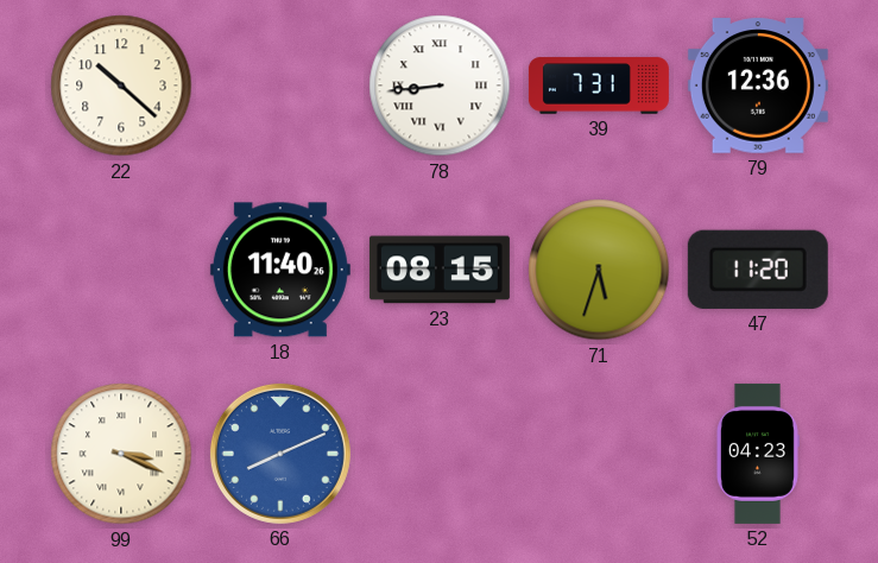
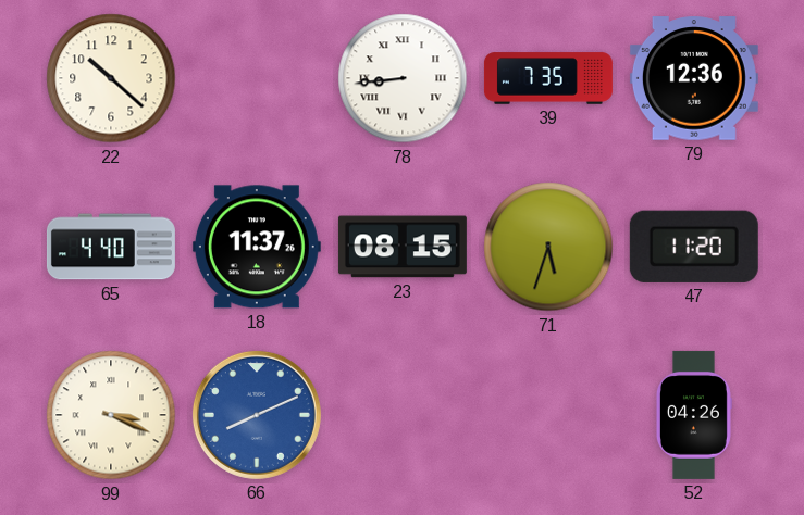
39: 7:31 -> 7:35 (548, 78)
65: none -> 4:40 (111, 247)
18: 11:40 -> 11:37 (257, 247)
52: 04:23 -> 04:26 (693, 415)
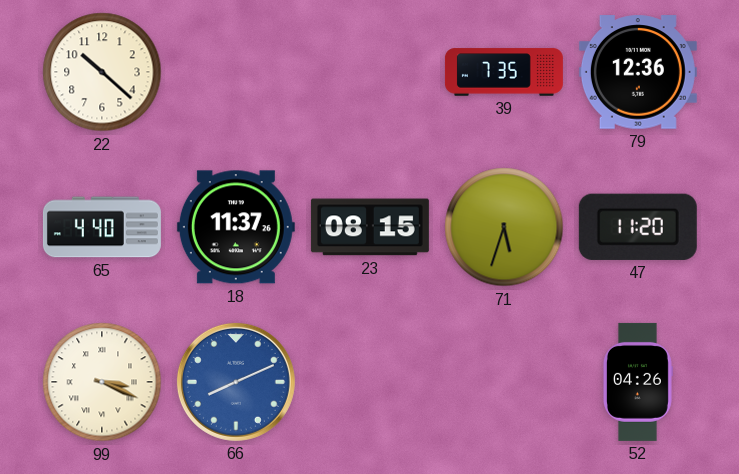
78: 8:44 -> none (403, 78)
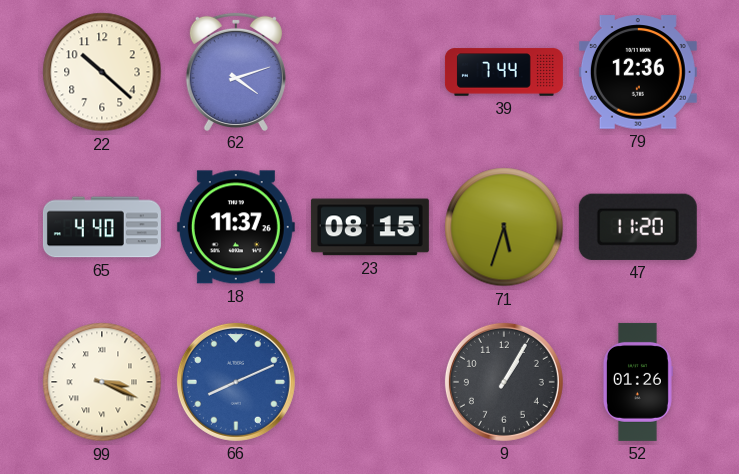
62: none -> 4:12 (236, 71)
39: 7:35 -> 7:44 (504, 72)
9: none -> 1:05 (504, 382)
52: 04:26 -> 01:26 (637, 382)
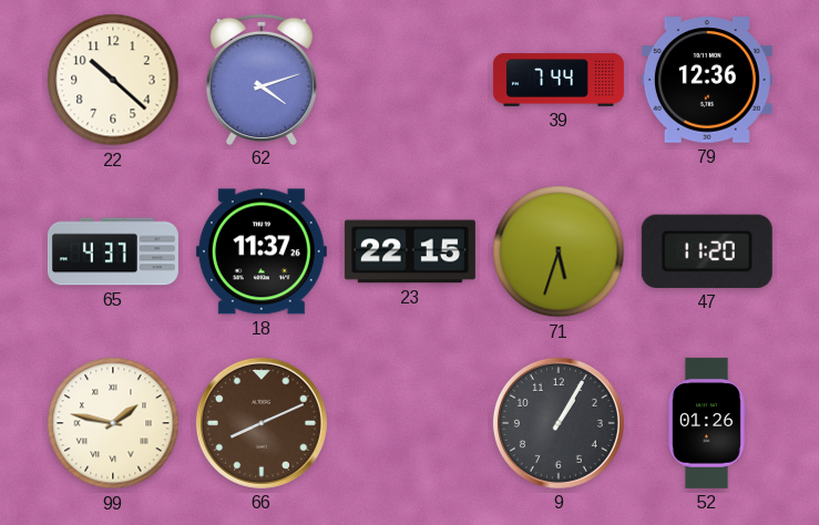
65: 4:40 -> 4:37 (113, 251)
23: 08:15 -> 22:15 (410, 251)
99: 3:19 -> 1:47 (113, 423)
66 dial: blue -> brown (262, 423)
